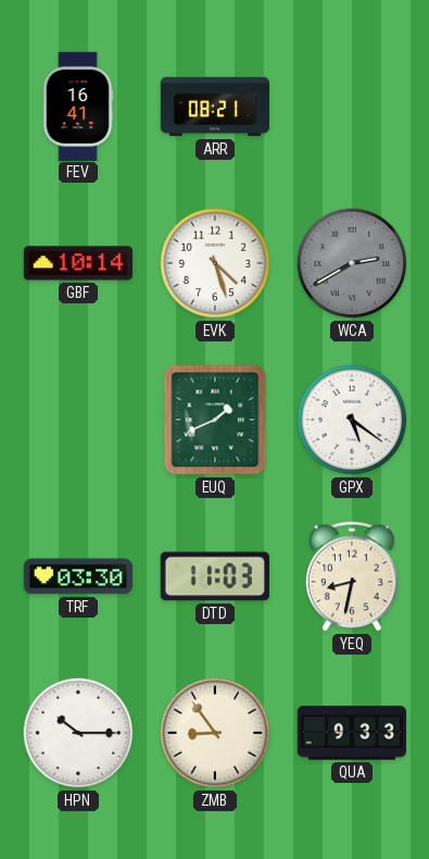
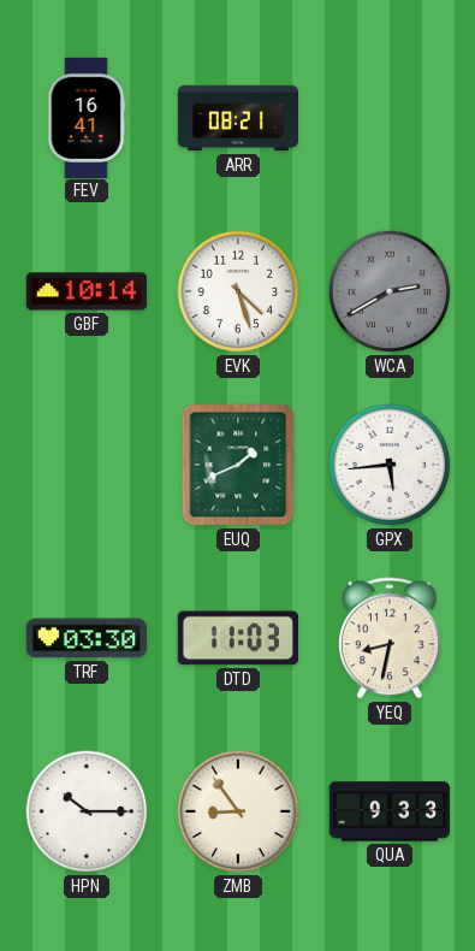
GPX: 5:21 -> 5:44 (390, 465)
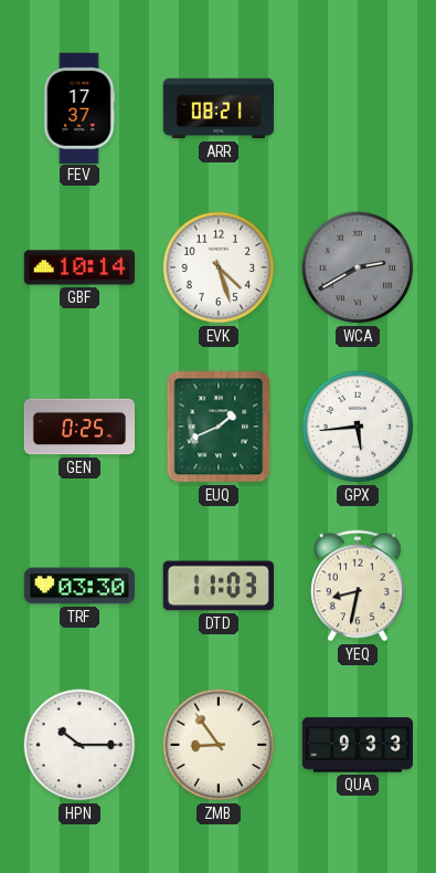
FEV: 16:41 -> 17:37 (79, 107)
GEN: none -> 0:25 (79, 427)
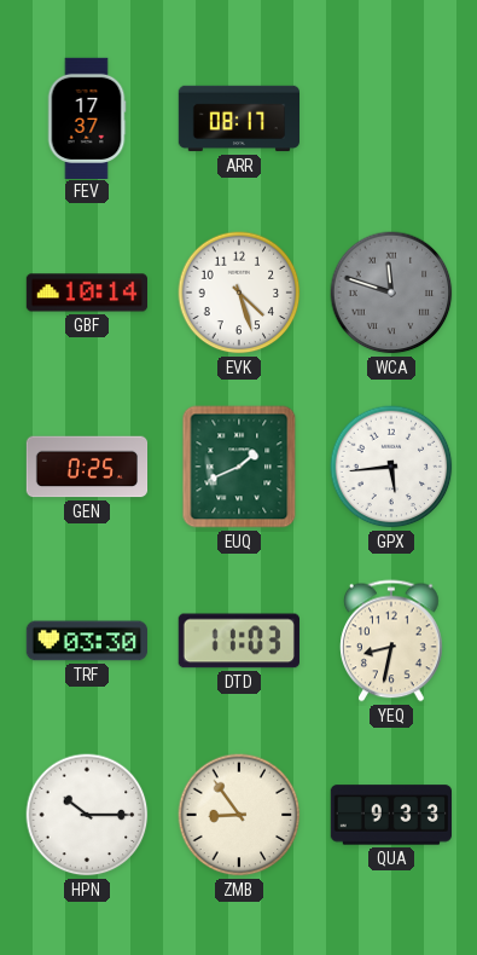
ARR: 08:21 -> 08:17 (239, 118)
WCA: 2:40 -> 11:48 (391, 293)
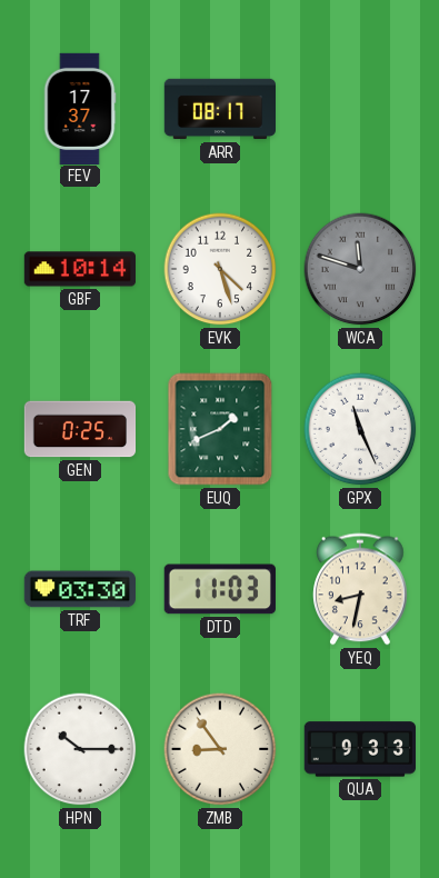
GPX: 5:44 -> 11:26 (360, 429)
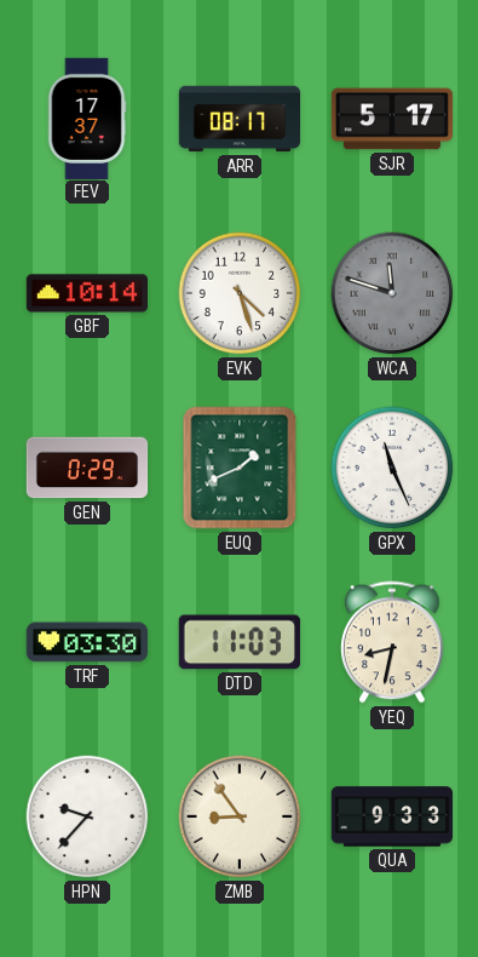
SJR: none -> 5:17 (391, 119)
GEN: 0:25 -> 0:29 (87, 468)
HPN: 10:15 -> 9:37 (87, 816)
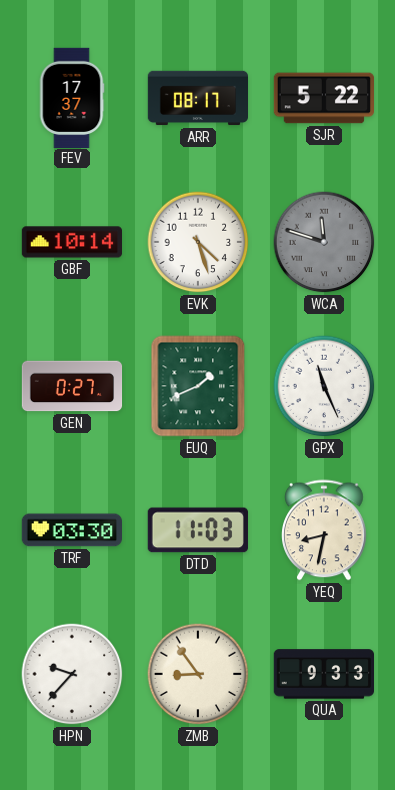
SJR: 5:17 -> 5:22 (323, 98)
GEN: 0:29 -> 0:27 (72, 386)
